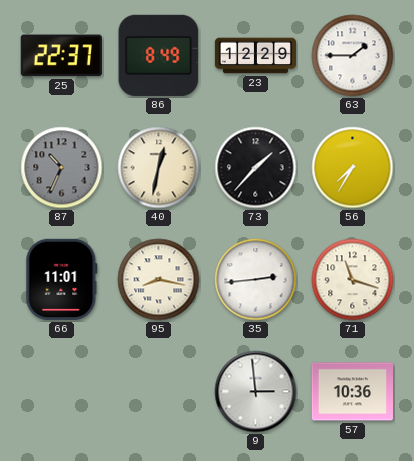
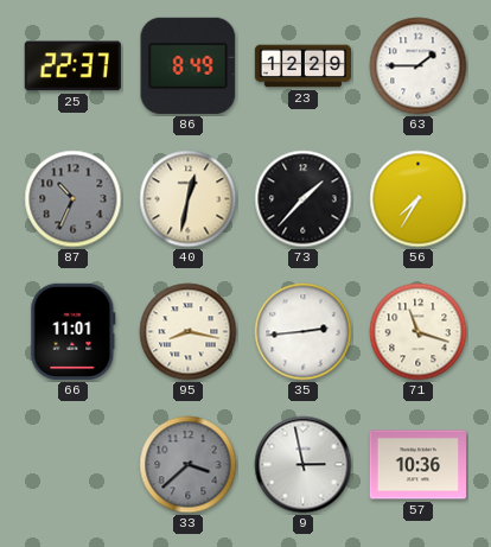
33: none -> 3:38 (189, 465)
9: 2:59 -> 2:58 (304, 465)
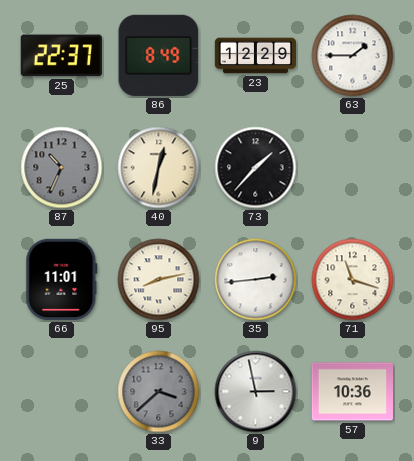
56: 7:35 -> none (419, 199)
95: 8:17 -> 8:13 (159, 280)
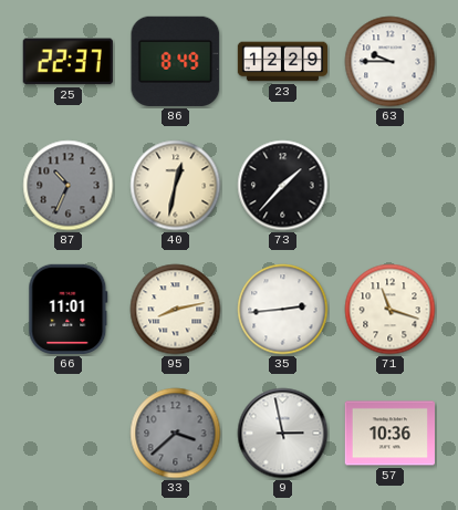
63: 1:45 -> 9:45 (391, 62)
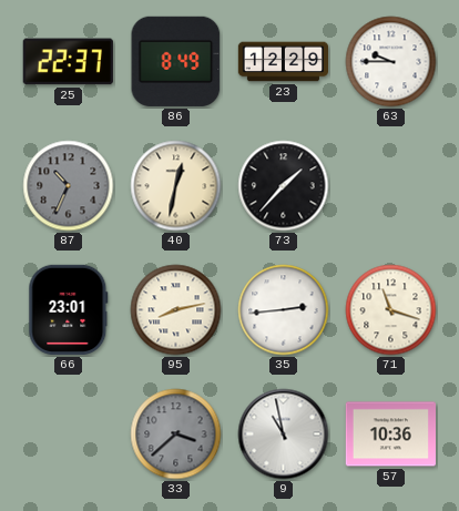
66: 11:01 -> 23:01 (69, 309)
9: 2:58 -> 10:58 (284, 435)
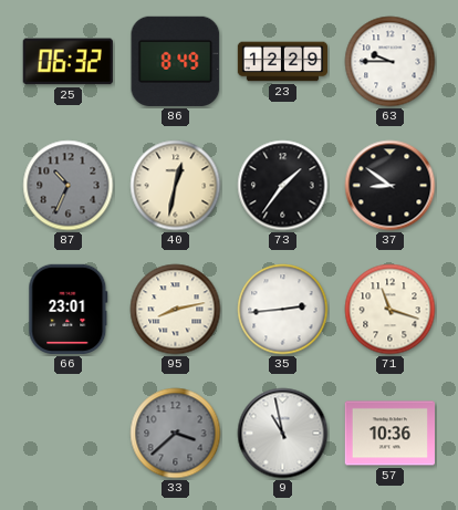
25: 22:37 -> 06:32 (67, 62)
73: 1:37 -> 1:36 (283, 186)
37: none -> 8:51 (391, 186)
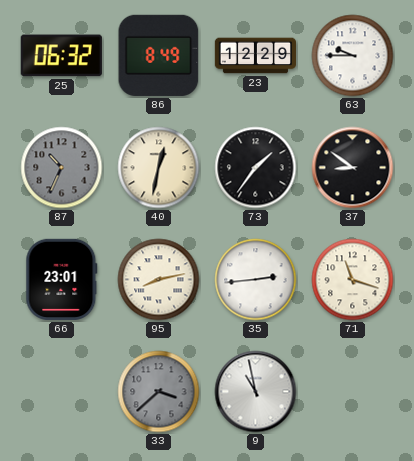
57: 10:36 -> none (389, 434)
